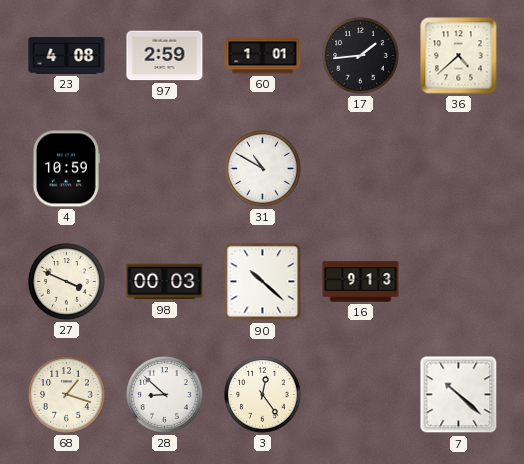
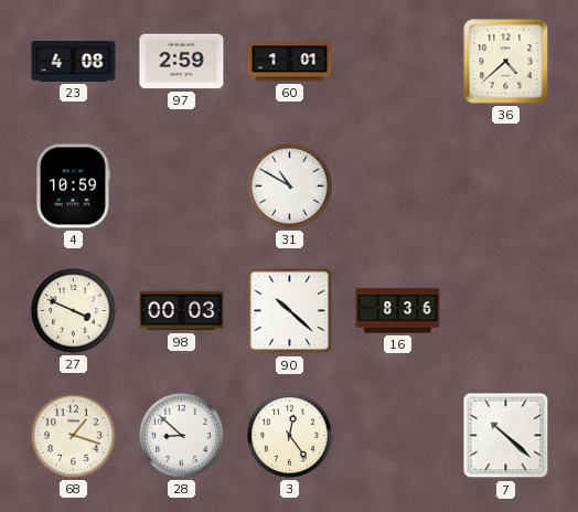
17: 1:44 -> none (361, 56)
16: 9:13 -> 8:36 (398, 311)
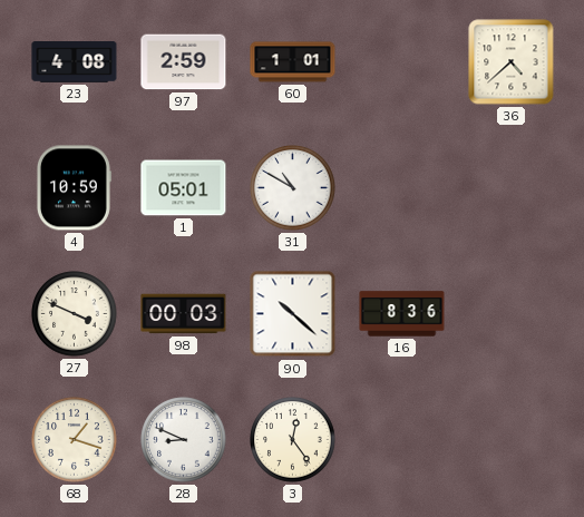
1: none -> 05:01 (184, 188)
28: 8:52 -> 8:49 (184, 440)
7: 10:22 -> none (506, 436)
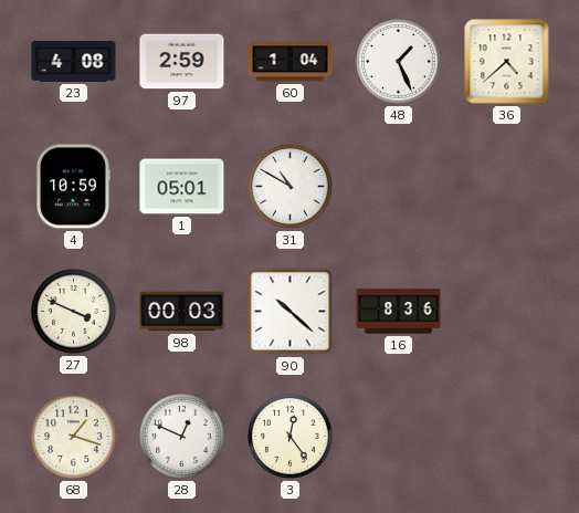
60: 1:01 -> 1:04 (291, 62)
48: none -> 1:26 (399, 62)
28: 8:49 -> 12:49 (182, 437)
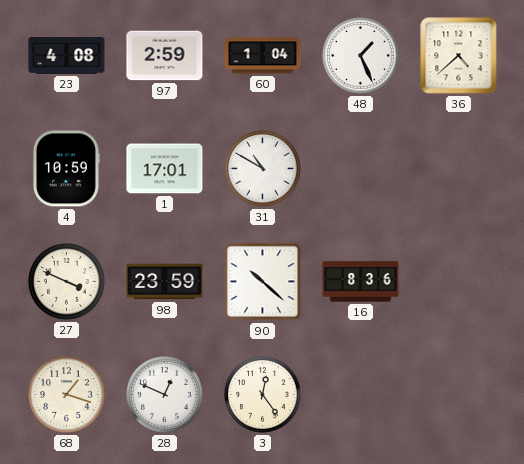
1: 05:01 -> 17:01 (165, 169)
98: 00:03 -> 23:59 (165, 282)
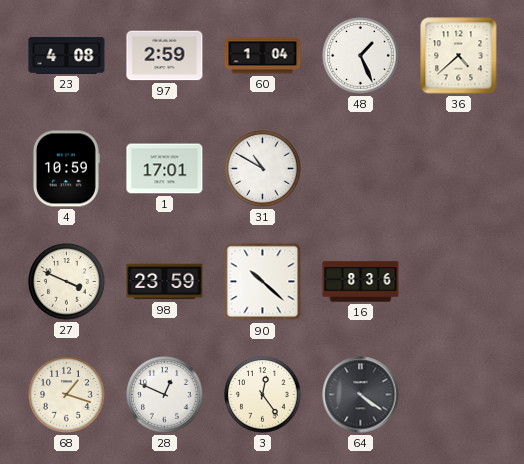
64: none -> 4:21 (361, 395)
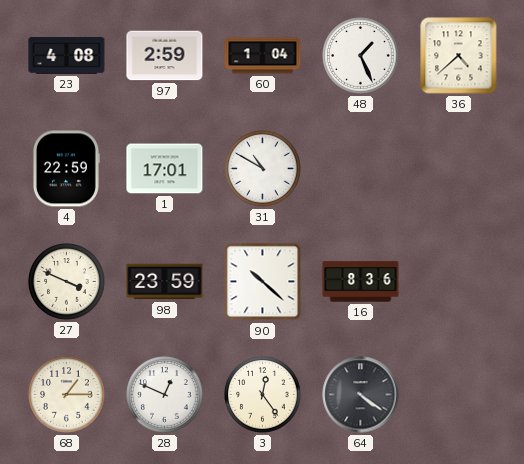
4: 10:59 -> 22:59 (66, 169)
68: 1:18 -> 1:15 (67, 395)
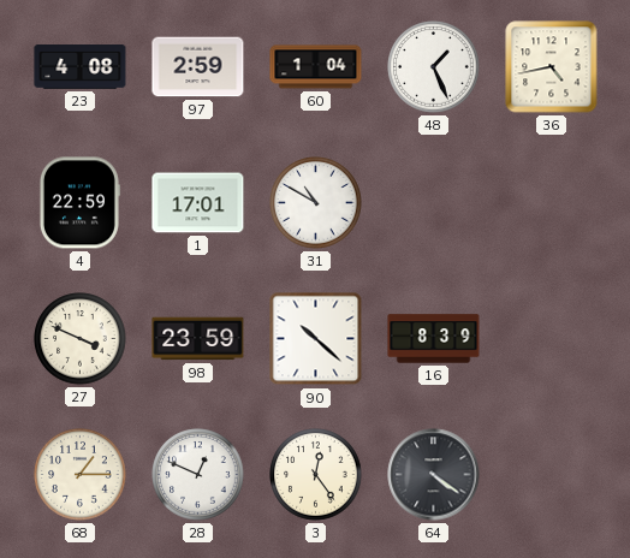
36: 4:38 -> 4:43 (552, 67)
16: 8:36 -> 8:39 (434, 339)
